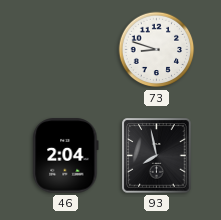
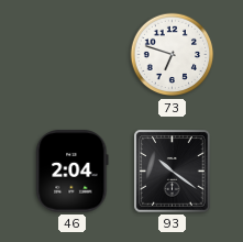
73: 8:48 -> 6:48 (173, 55)
93: 7:58 -> 10:21 (173, 172)
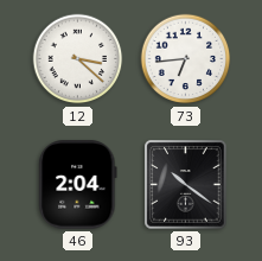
12: none -> 3:22 (78, 59)
73: 6:48 -> 6:44 (186, 59)
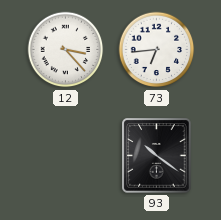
12: 3:22 -> 3:23 (66, 50)
46: 2:04 -> none (78, 185)
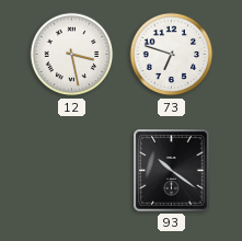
12: 3:23 -> 3:28 (72, 55)
73: 6:44 -> 6:48 (172, 55)
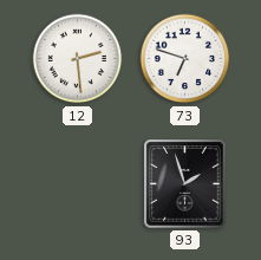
12: 3:28 -> 2:29 (78, 59)
93: 10:21 -> 1:57 (185, 184)
